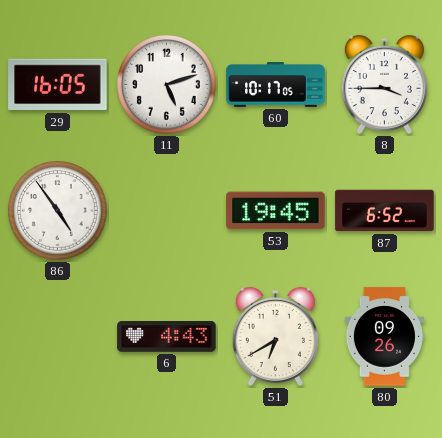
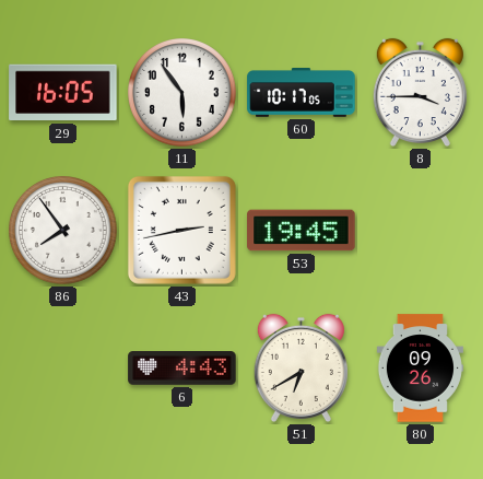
11: 5:12 -> 5:54 (182, 93)
86: 4:54 -> 7:54 (63, 231)
43: none -> 2:43 (181, 230)
87: 6:52 -> none (385, 211)
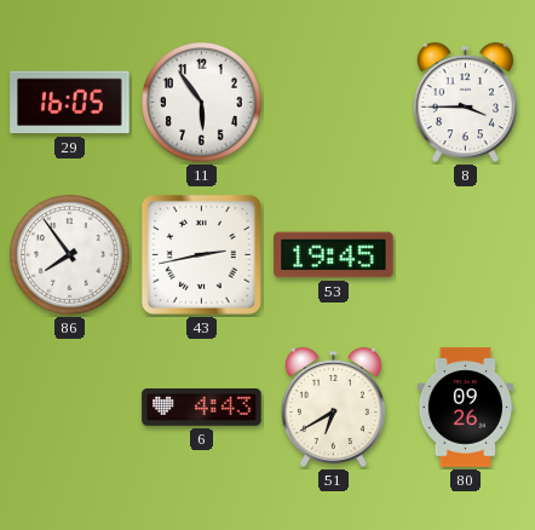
60: 10:17 -> none (302, 93)
